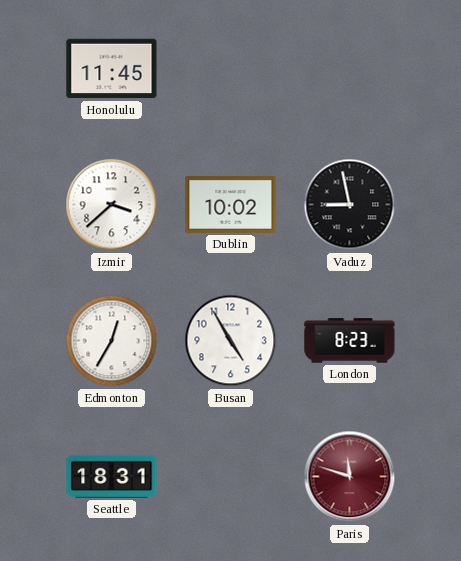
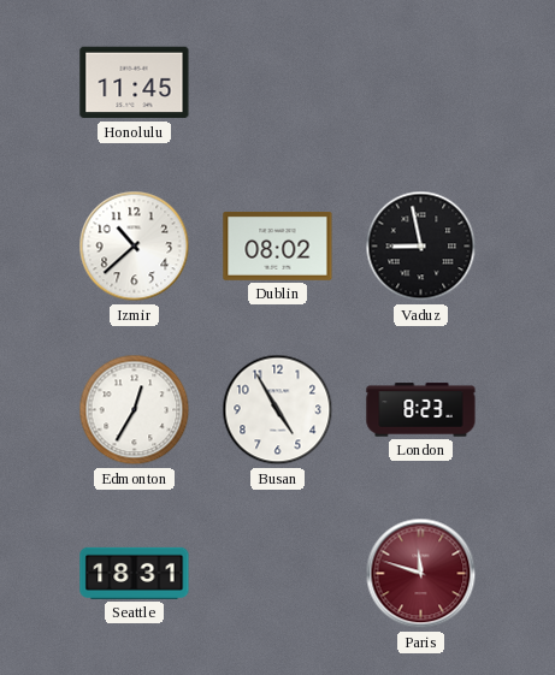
Izmir: 3:38 -> 10:38 (135, 247)
Dublin: 10:02 -> 08:02 (278, 247)
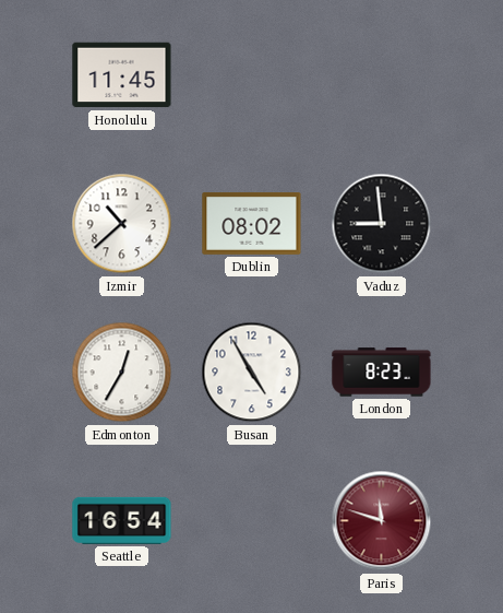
Vaduz: 8:58 -> 8:59 (382, 224)
Seattle: 18:31 -> 16:54 (122, 520)
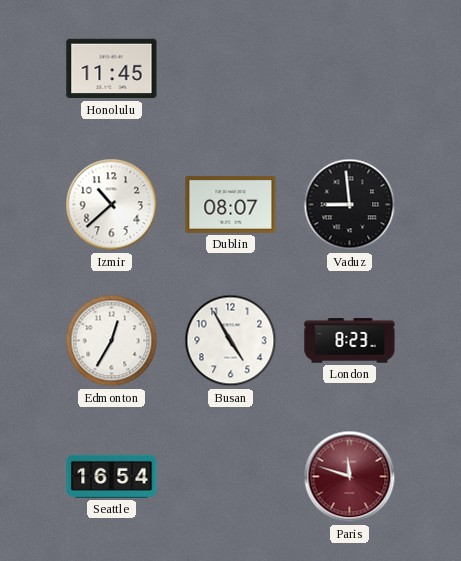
Dublin: 08:02 -> 08:07 (231, 205)
